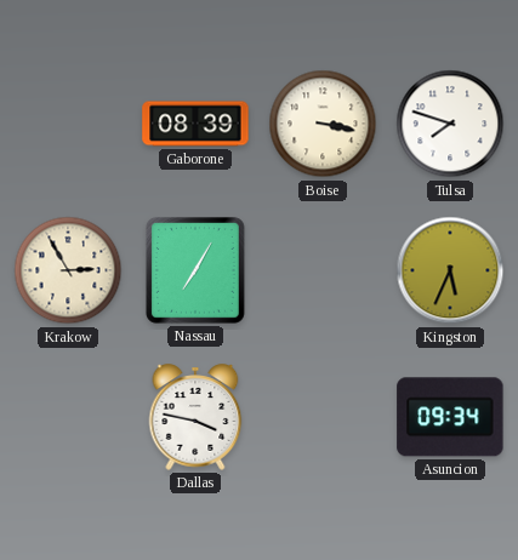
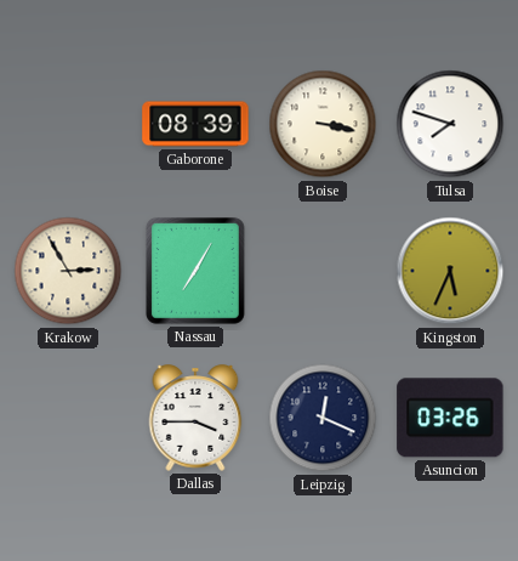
Dallas: 3:47 -> 3:45 (195, 418)
Leipzig: none -> 12:19 (323, 418)
Asuncion: 09:34 -> 03:26 (450, 418)
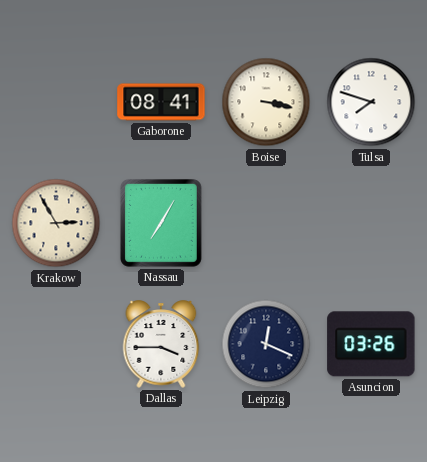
Gaborone: 08:39 -> 08:41 (161, 102)
Kingston: 5:34 -> none (450, 271)
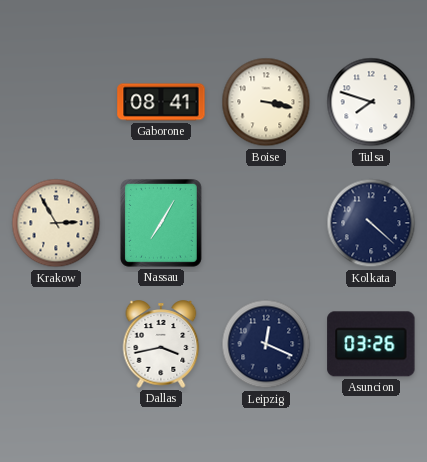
Kolkata: none -> 4:22 (371, 223)
Dallas: 3:45 -> 3:43 (161, 344)
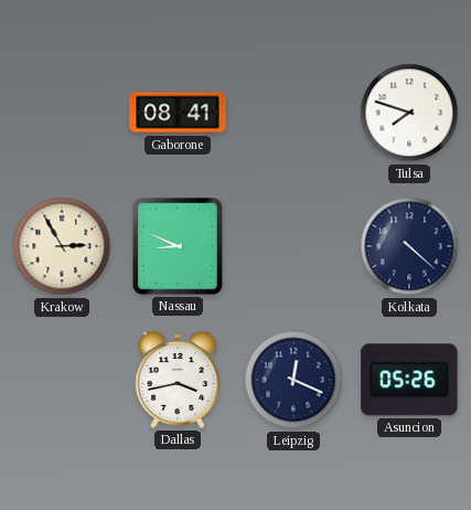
Boise: 3:17 -> none (266, 102)
Nassau: 7:05 -> 8:49 (178, 247)
Asuncion: 03:26 -> 05:26 (409, 380)
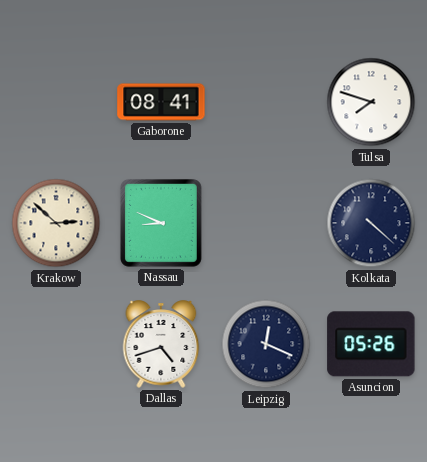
Krakow: 2:55 -> 2:52 (56, 223)
Dallas: 3:43 -> 4:42 (161, 344)
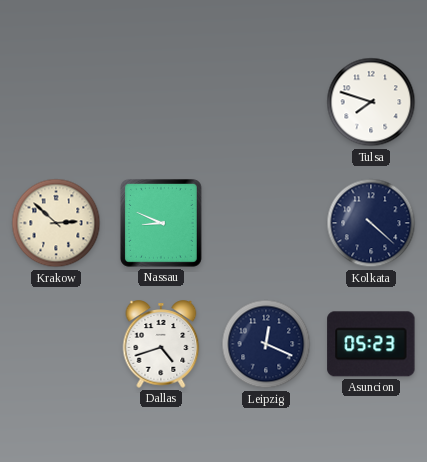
Gaborone: 08:41 -> none (161, 102)
Asuncion: 05:26 -> 05:23 (371, 344)
